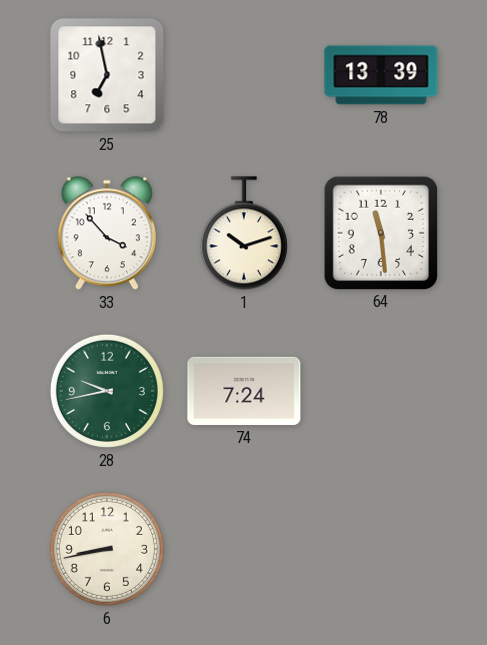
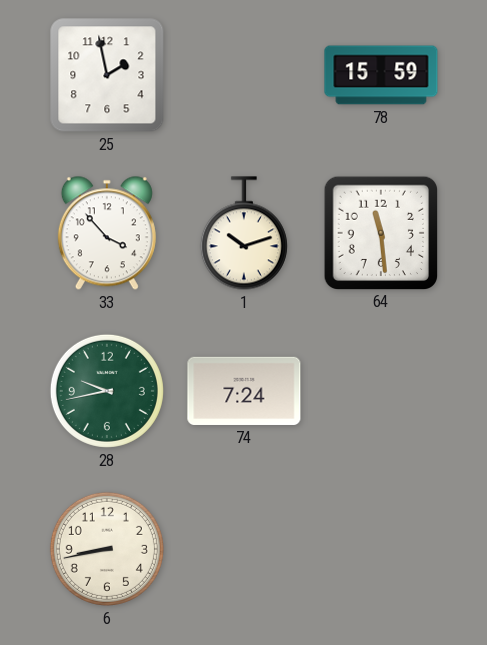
25: 6:58 -> 1:58 (107, 75)
78: 13:39 -> 15:59 (381, 75)
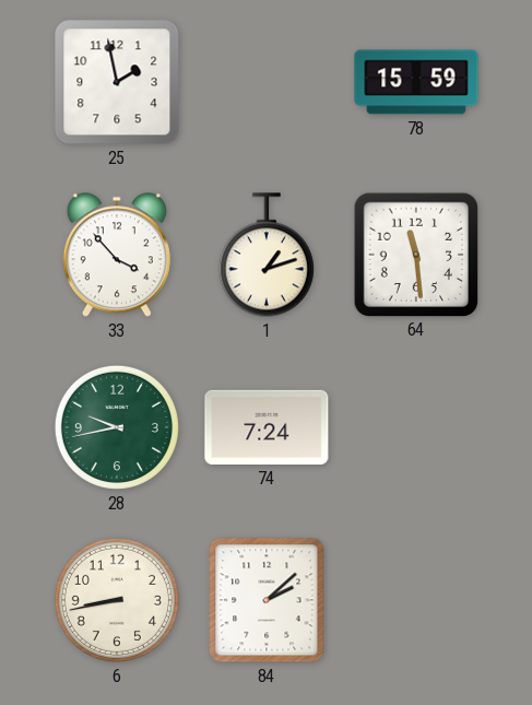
1: 10:12 -> 1:12 (267, 255)
84: none -> 2:08 (267, 600)
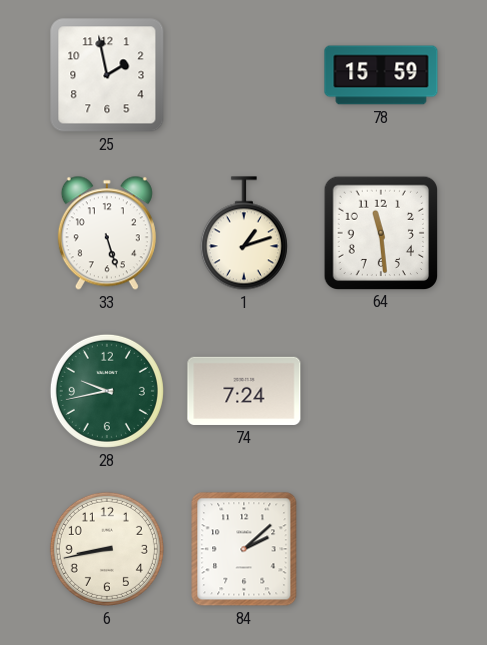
33: 3:53 -> 5:27 (107, 233)
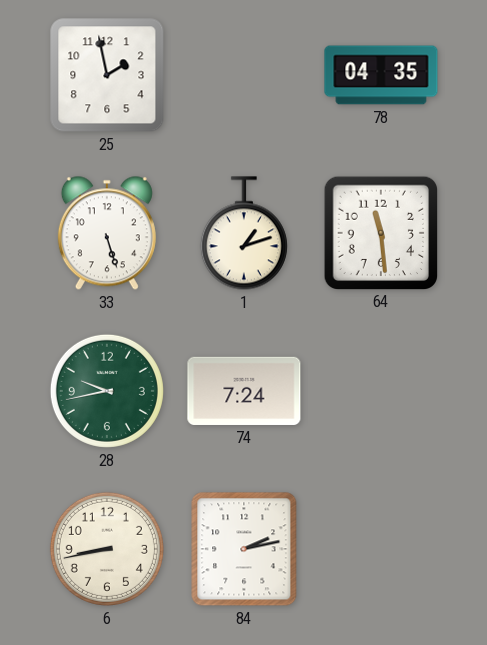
78: 15:59 -> 04:35 (381, 75)
84: 2:08 -> 2:13 (244, 549)
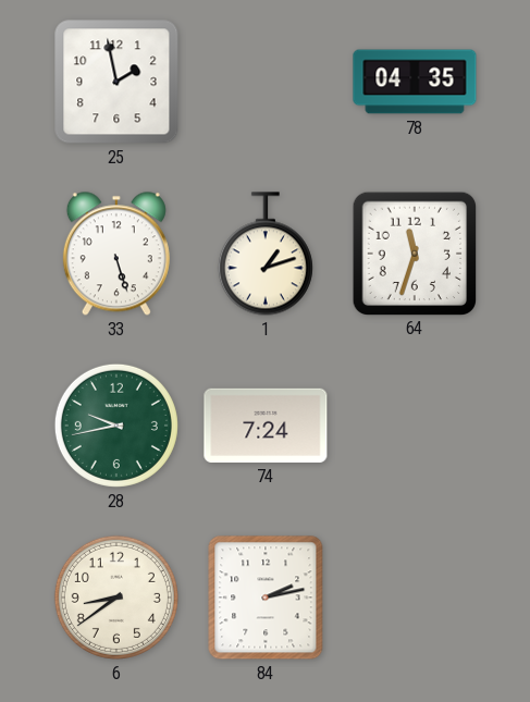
64: 11:29 -> 11:33 (414, 253)
6: 8:43 -> 8:39 (116, 598)
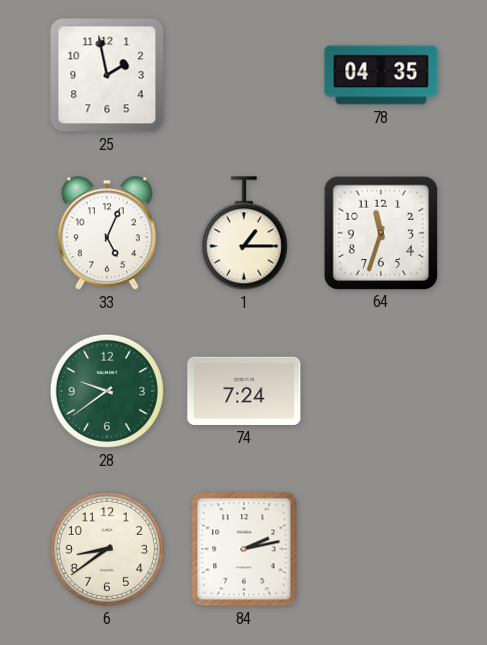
33: 5:27 -> 5:04 (107, 233)
1: 1:12 -> 1:15 (244, 233)
28: 9:43 -> 9:39 (107, 391)
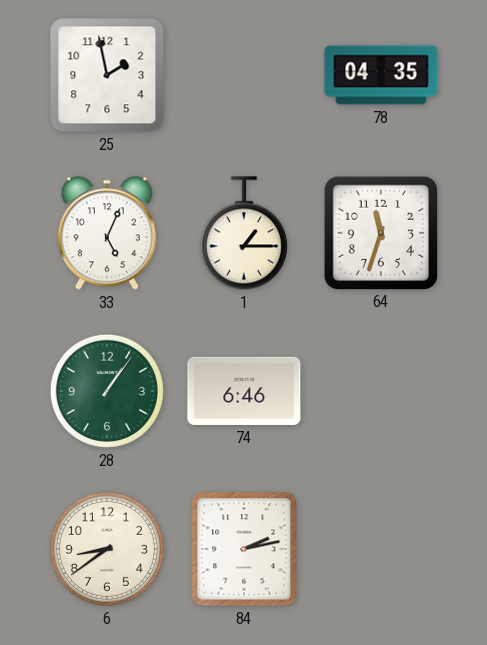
28: 9:39 -> 1:06 (107, 391)
74: 7:24 -> 6:46 (244, 391)
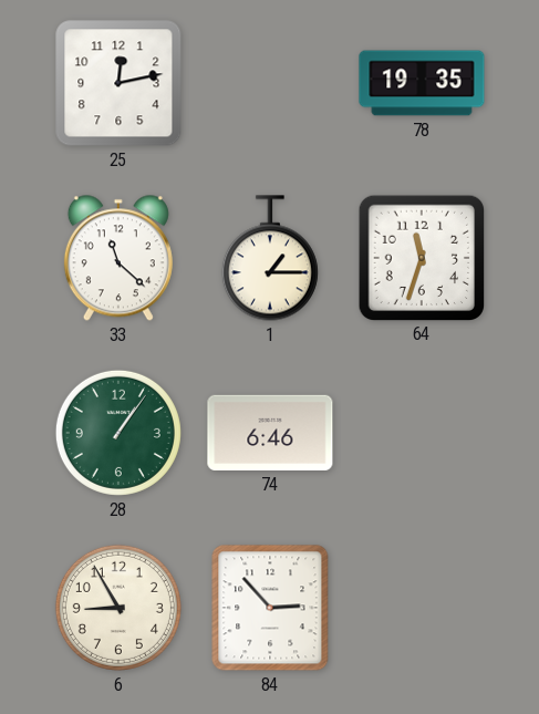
25: 1:58 -> 12:13 (118, 83)
78: 04:35 -> 19:35 (422, 83)
33: 5:04 -> 11:22 (118, 258)
6: 8:39 -> 8:55 (118, 608)
84: 2:13 -> 2:53 (270, 608)
